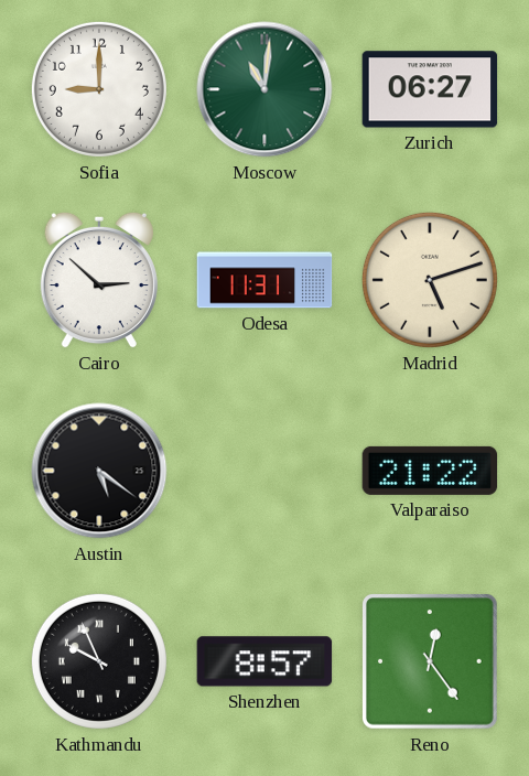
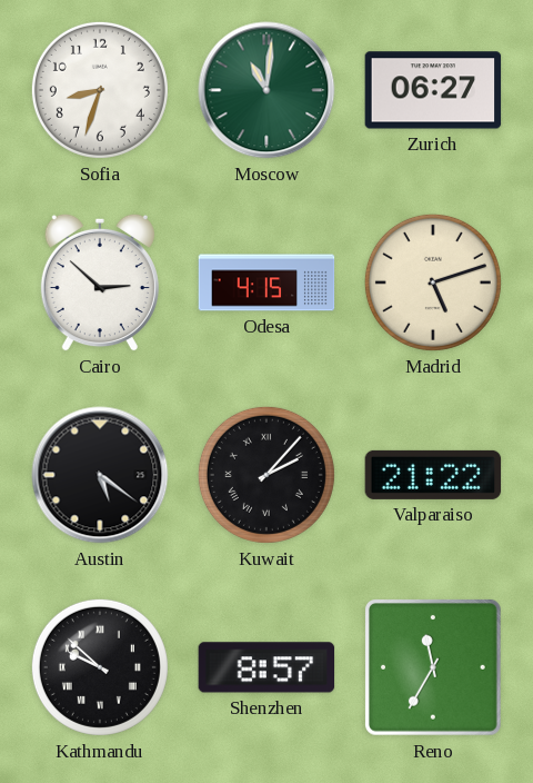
Sofia: 9:00 -> 8:33 (100, 90)
Odesa: 11:31 -> 4:15 (266, 283)
Kuwait: none -> 2:07 (266, 475)
Kathmandu: 9:56 -> 9:52 (100, 667)
Reno: 12:24 -> 11:35 (434, 668)
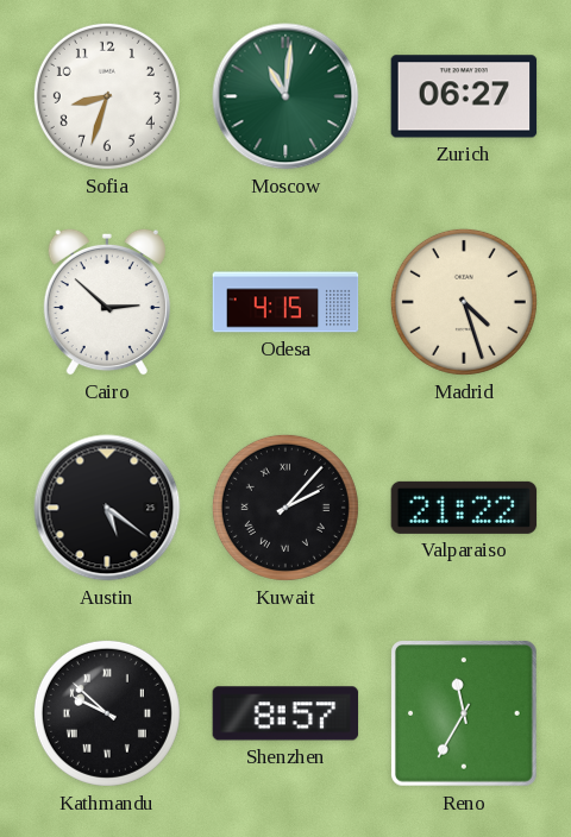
Madrid: 5:12 -> 4:27 (464, 302)
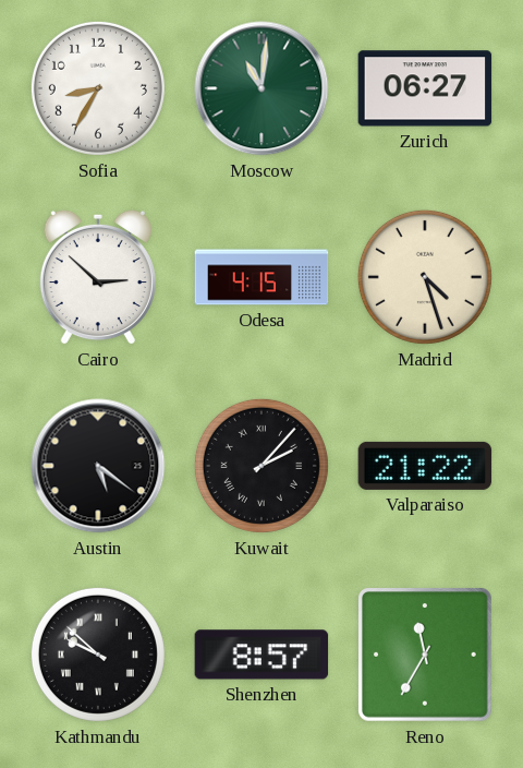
Sofia: 8:33 -> 8:35 (98, 88)
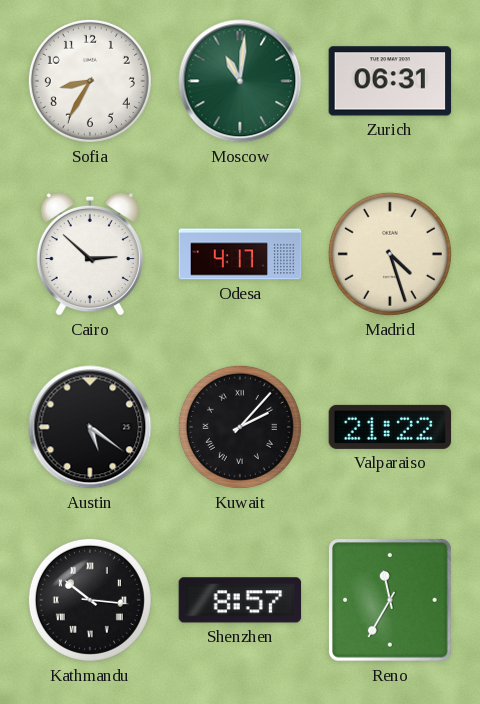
Zurich: 06:27 -> 06:31 (390, 81)
Odesa: 4:15 -> 4:17 (240, 254)
Kathmandu: 9:52 -> 10:16 (90, 600)
